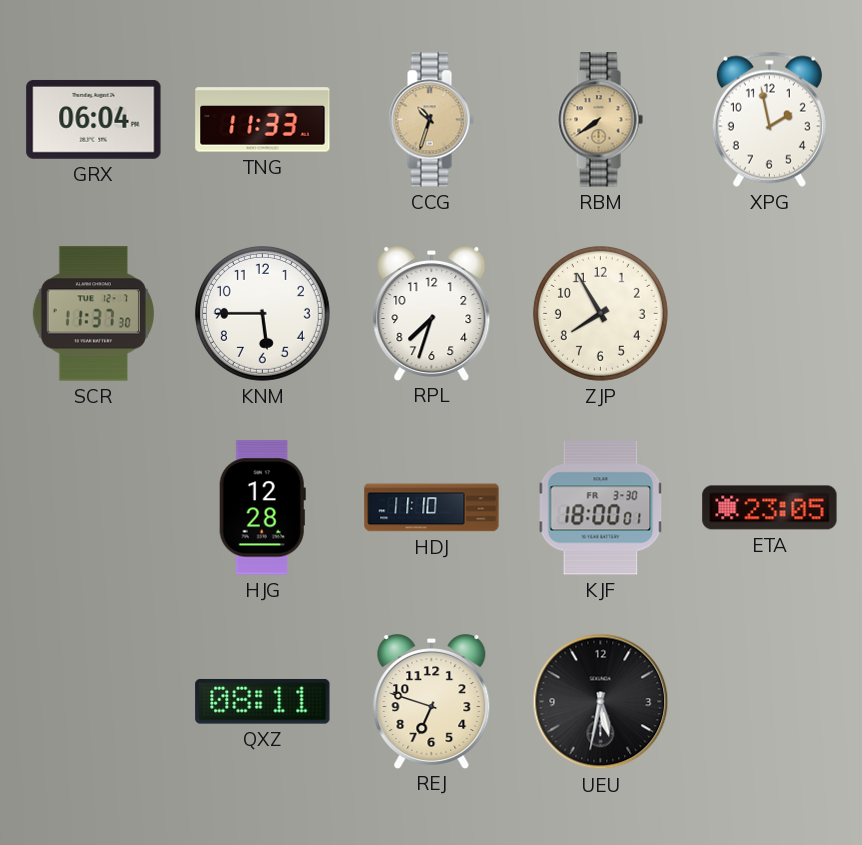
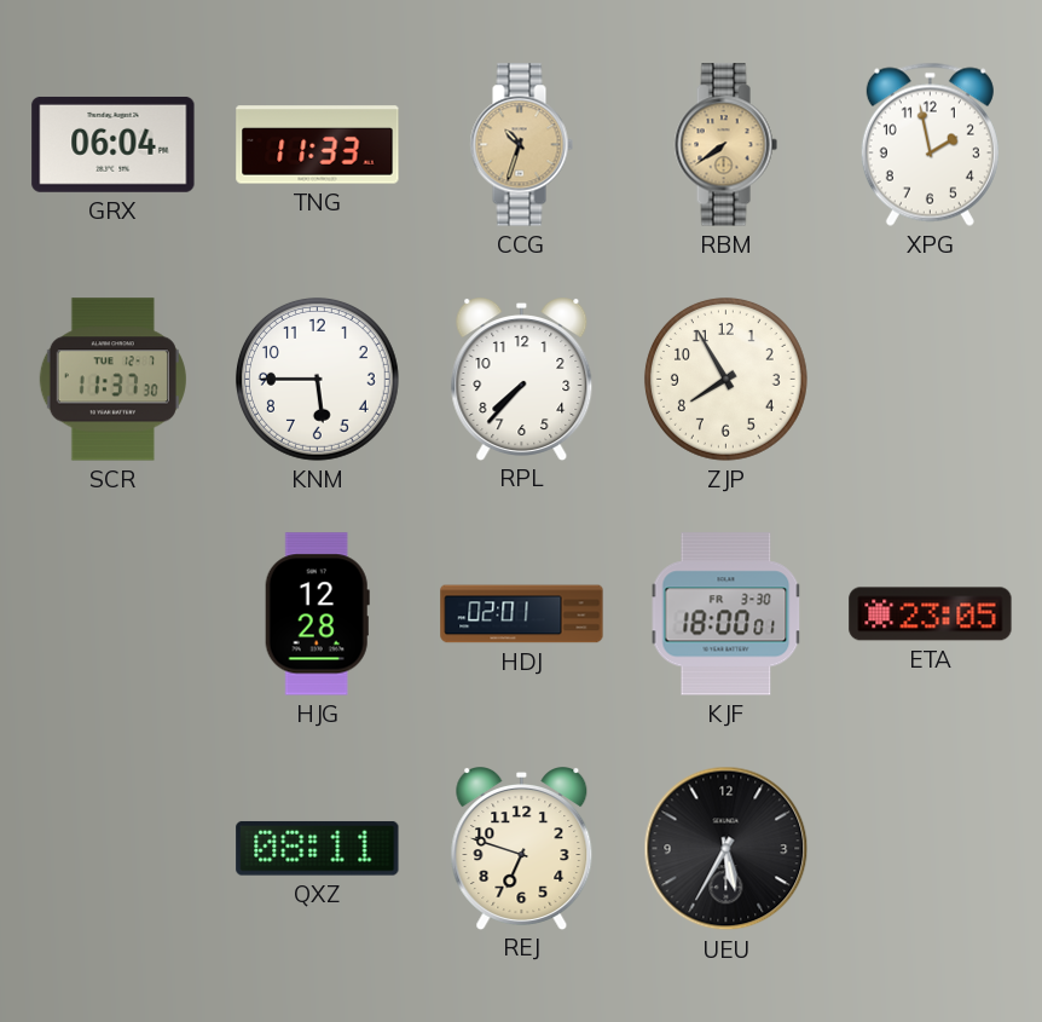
RPL: 7:33 -> 7:37 (522, 380)
HDJ: 11:10 -> 02:01 (522, 614)
UEU: 5:32 -> 5:35 (726, 849)
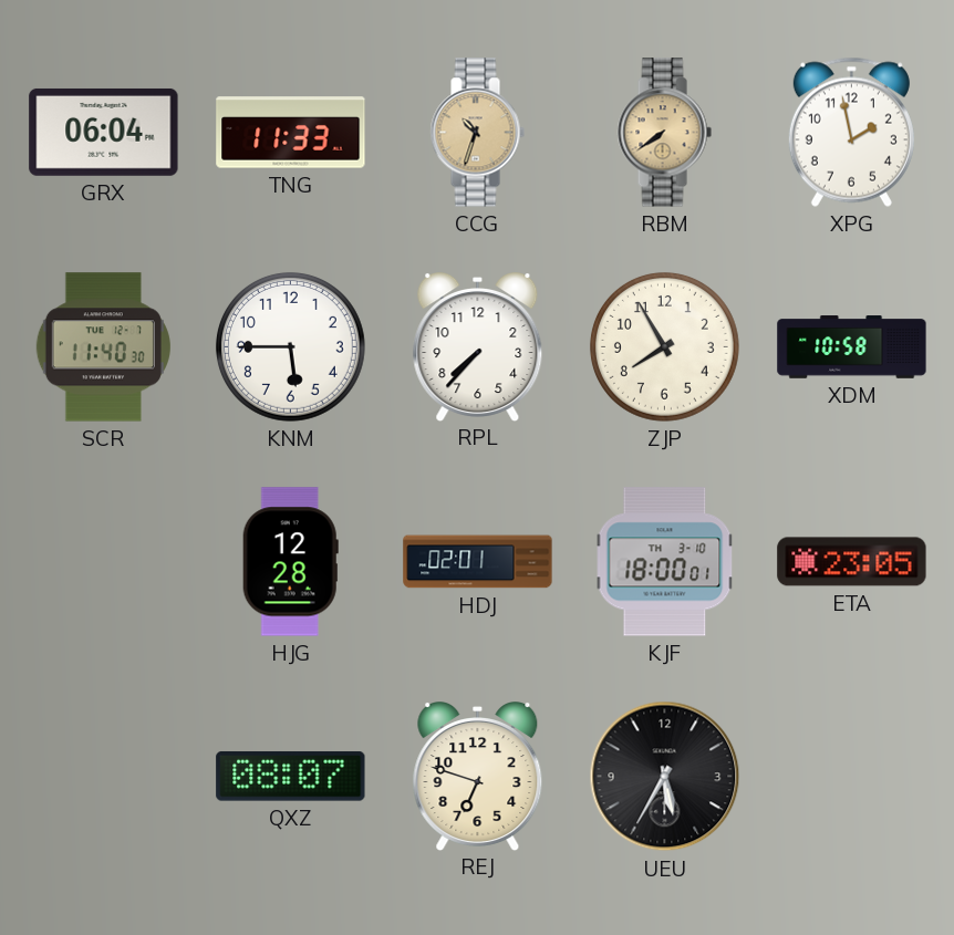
SCR: 11:37 -> 11:40 (103, 347)
XDM: none -> 10:58 (852, 347)
KJF date: FR 3-30 -> TH 3-10 (665, 562)
QXZ: 08:11 -> 08:07 (291, 777)
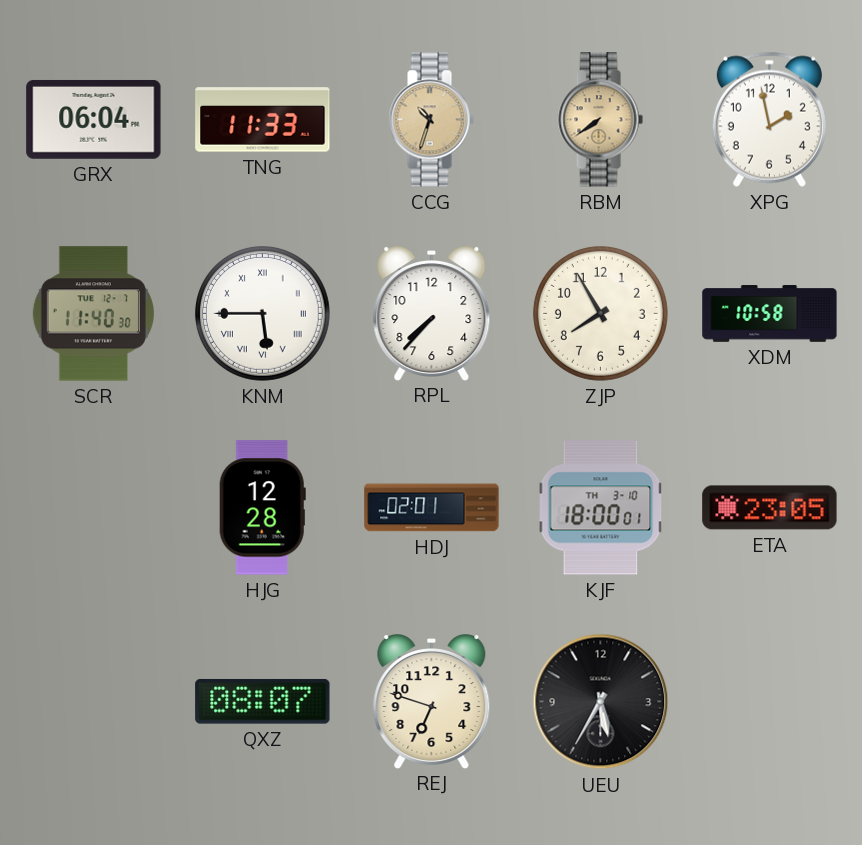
KNM numerals: Arabic -> Roman (263, 314)
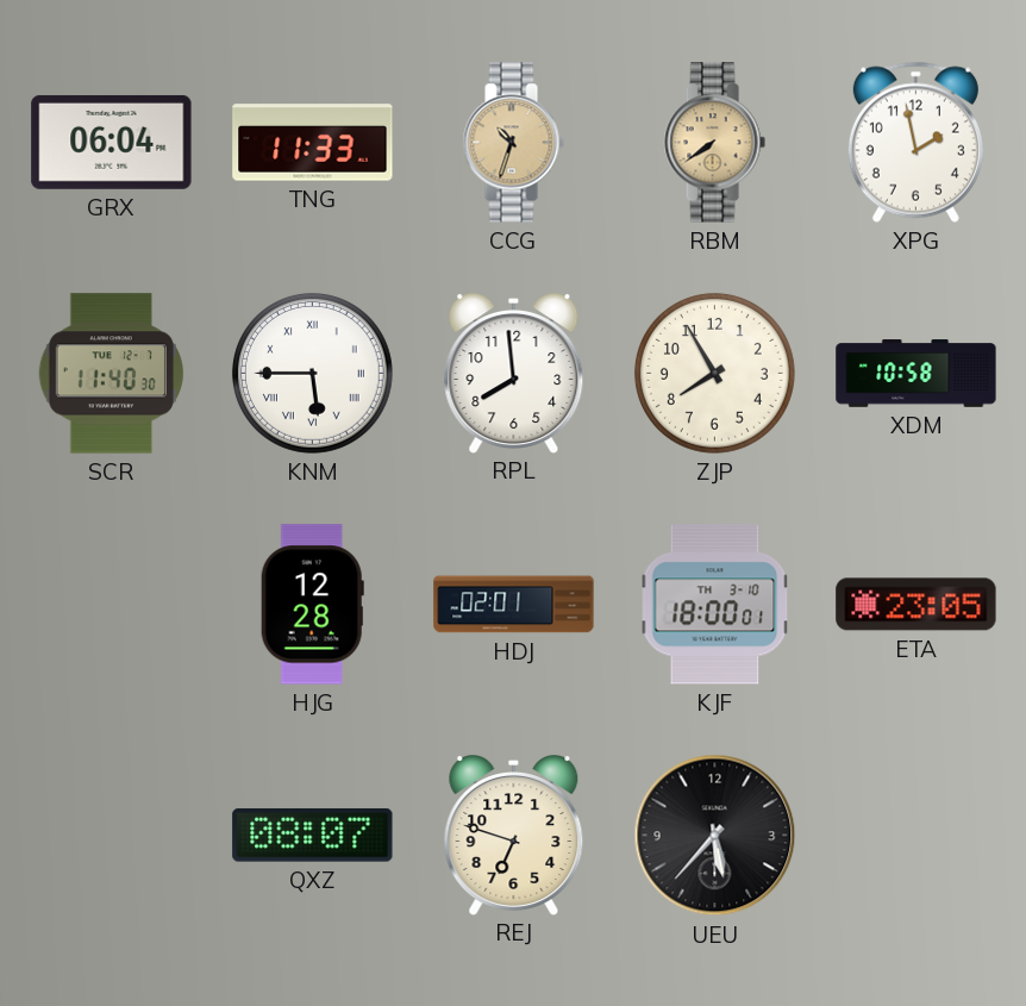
RPL: 7:37 -> 7:59 (514, 374)
UEU: 5:35 -> 5:37 (715, 836)
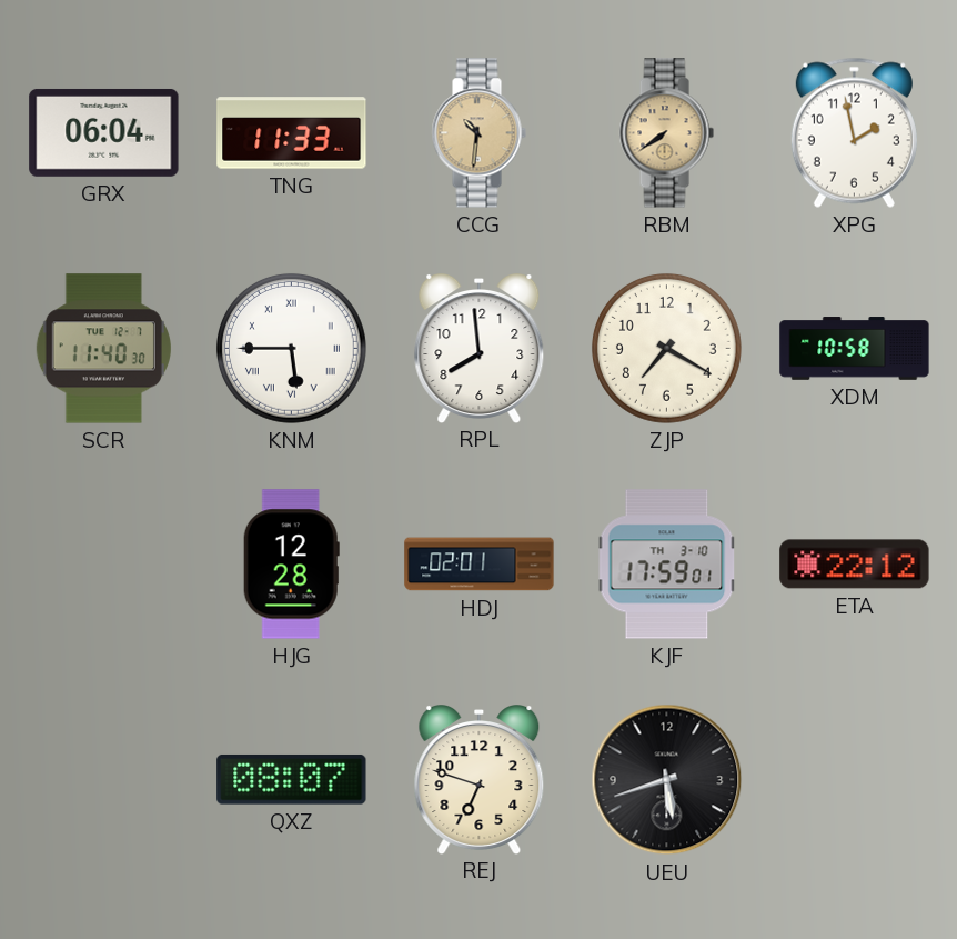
CCG: 10:33 -> 10:31 (478, 133)
ZJP: 7:55 -> 7:20 (667, 349)
KJF: 18:00 -> 17:59 (667, 565)
ETA: 23:05 -> 22:12 (855, 565)
UEU: 5:37 -> 5:42 (667, 780)
